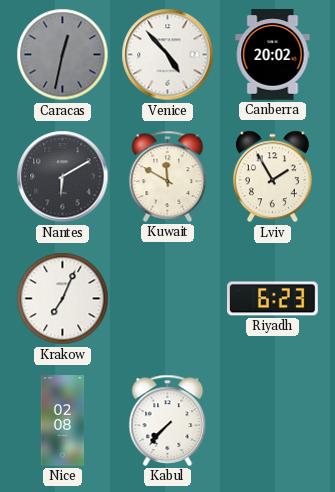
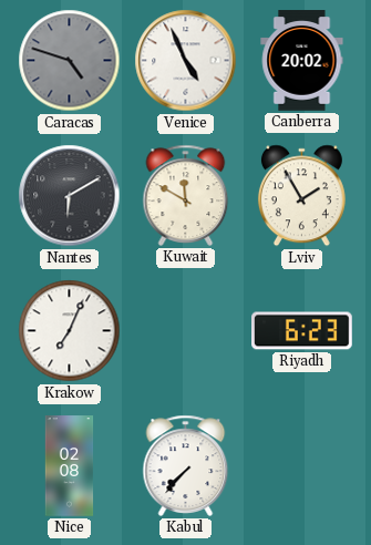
Caracas: 12:32 -> 4:48 (70, 61)
Venice: 4:53 -> 4:56 (186, 61)
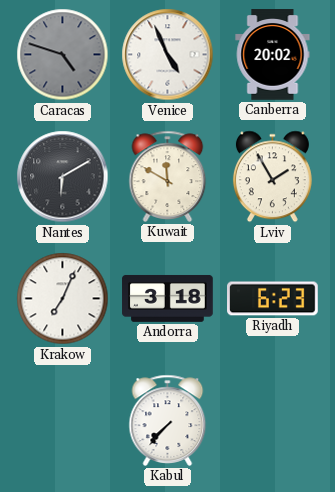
Andorra: none -> 3:18 (168, 298)
Nice: 02:08 -> none (70, 466)
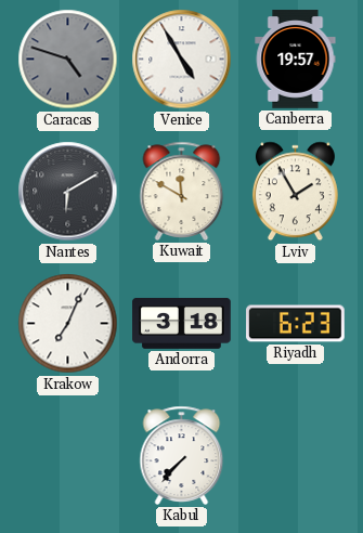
Venice: 4:56 -> 4:55 (182, 60)
Canberra: 20:02 -> 19:57 (296, 60)
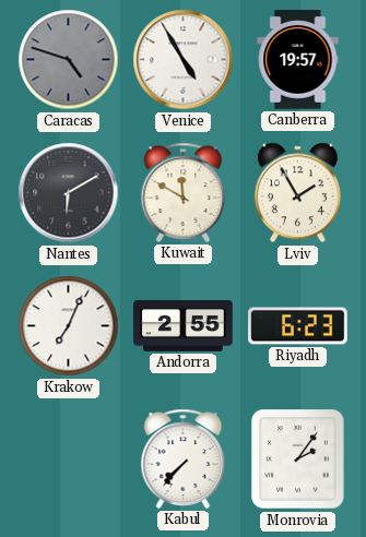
Andorra: 3:18 -> 2:55 (184, 325)
Monrovia: none -> 2:06 (298, 460)
